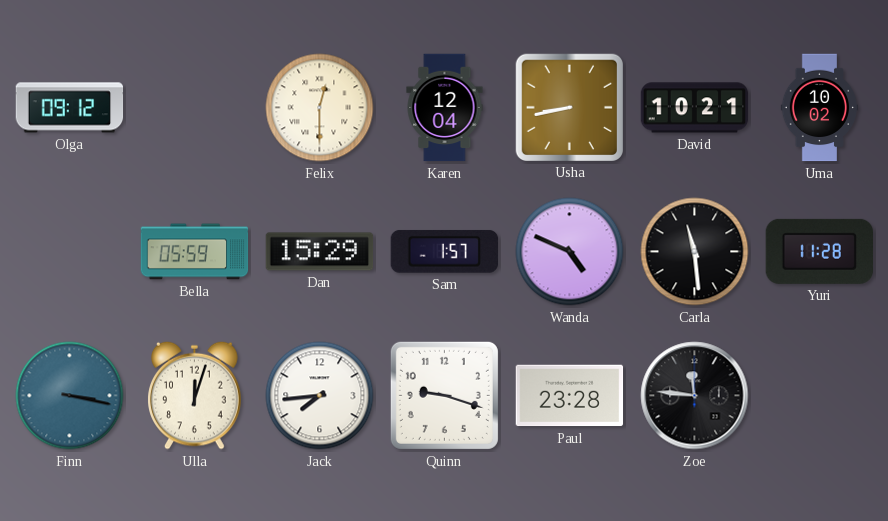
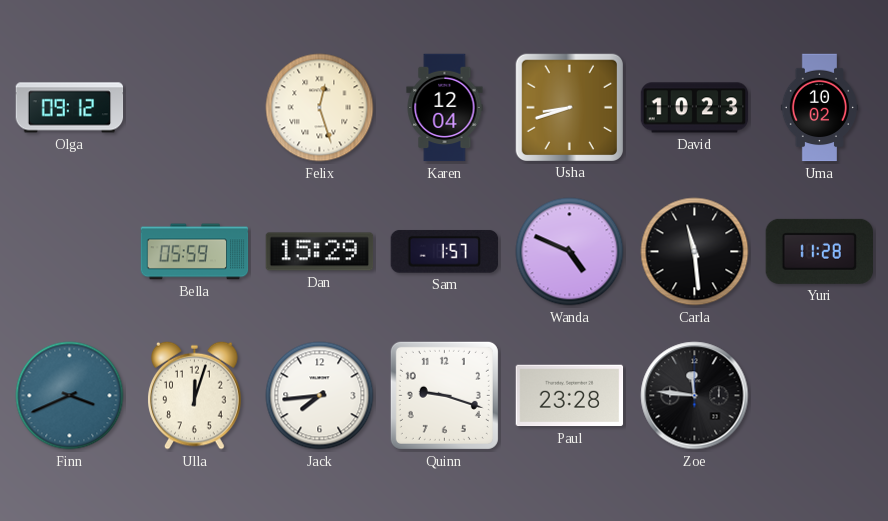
Felix: 12:30 -> 12:27 (320, 108)
Usha: 8:43 -> 8:42 (569, 107)
David: 10:21 -> 10:23 (695, 108)
Finn: 3:17 -> 3:41 (70, 396)
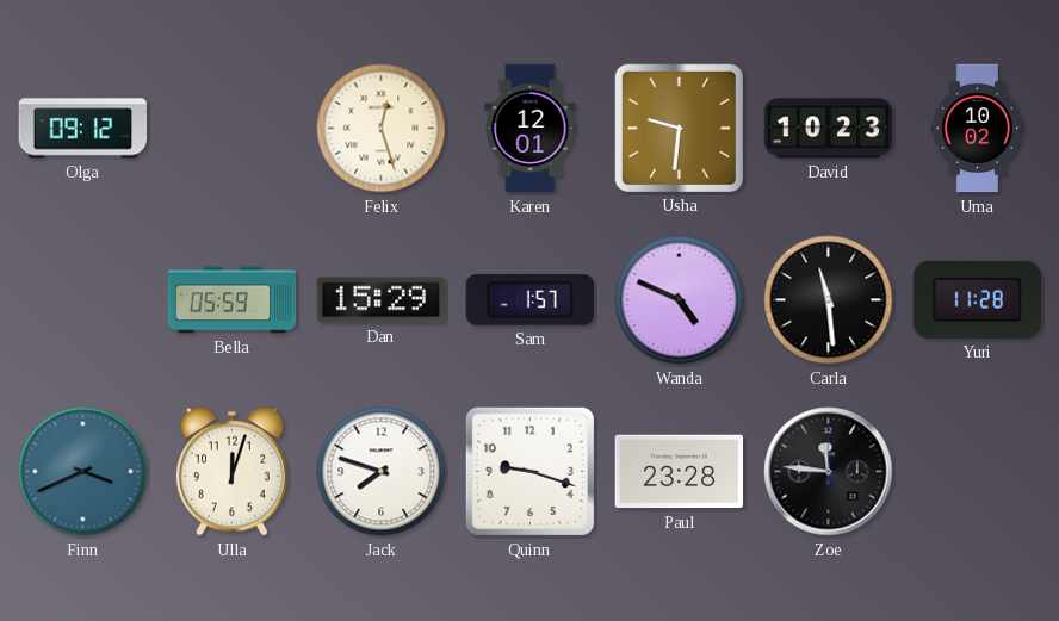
Karen: 12:04 -> 12:01 (531, 129)
Usha: 8:42 -> 9:31 (679, 128)
Jack: 7:44 -> 7:48 (382, 472)
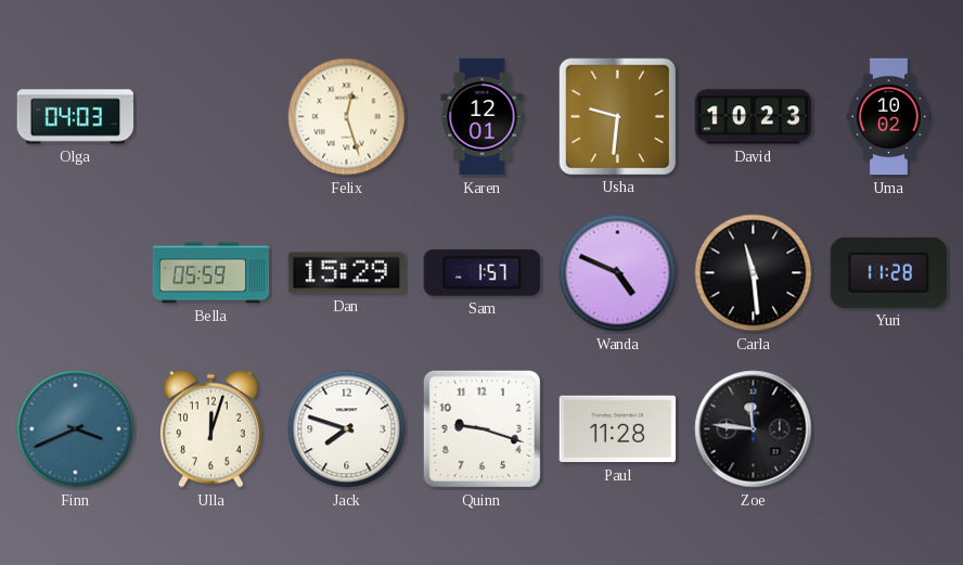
Olga: 09:12 -> 04:03 (76, 117)
Paul: 23:28 -> 11:28 (618, 429)
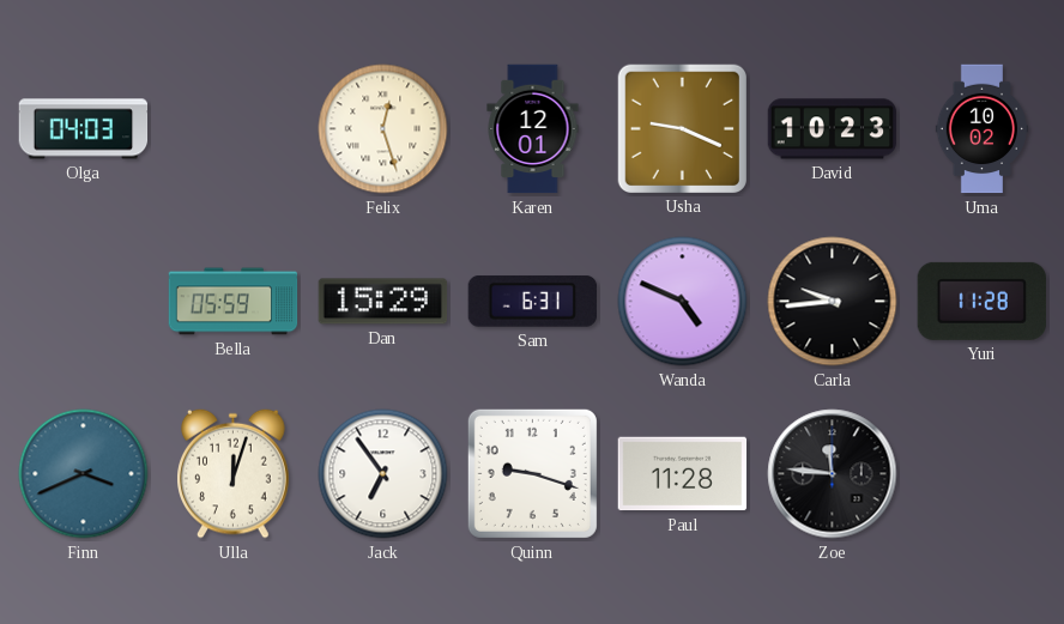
Usha: 9:31 -> 9:19 (682, 128)
Sam: 1:57 -> 6:31 (532, 301)
Carla: 11:29 -> 9:44 (833, 302)
Jack: 7:48 -> 6:54 (383, 474)
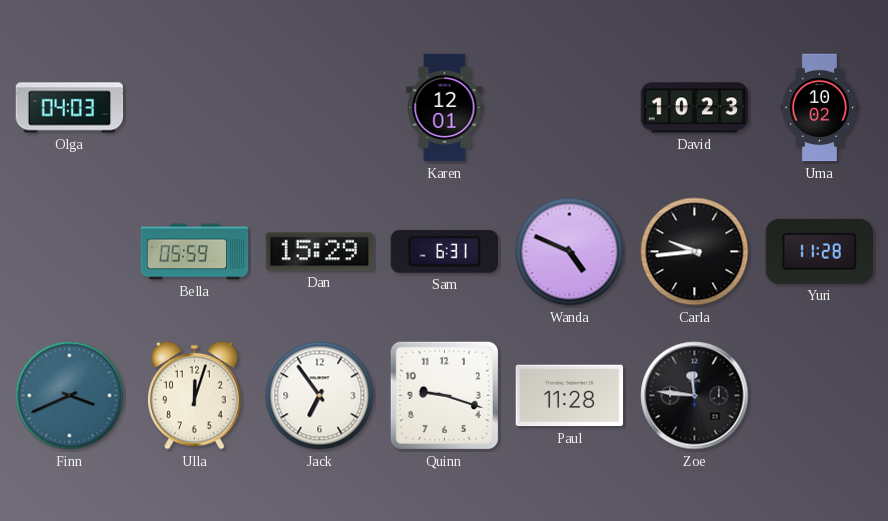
Felix: 12:27 -> none (383, 129)
Usha: 9:19 -> none (682, 128)
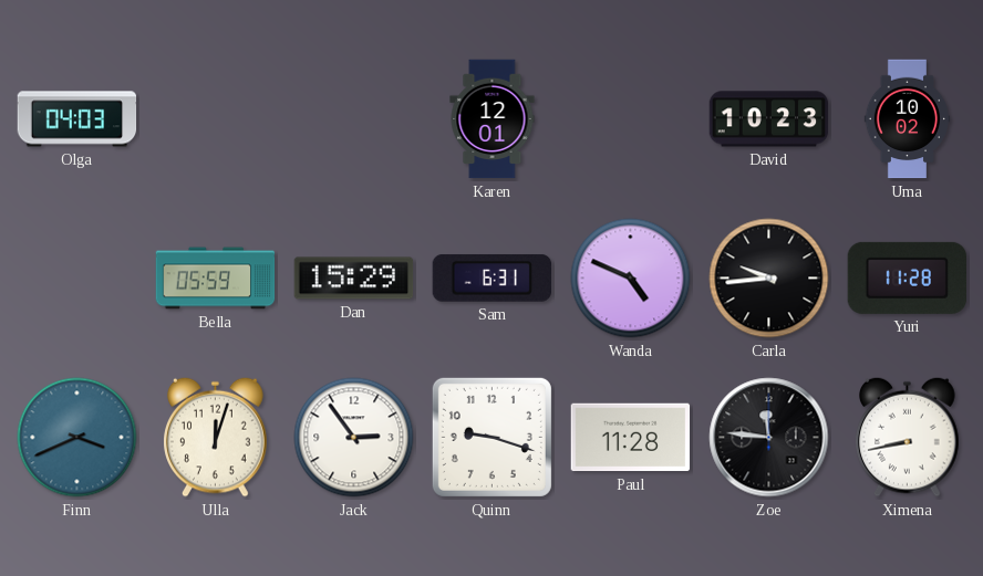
Jack: 6:54 -> 2:54 (354, 438)
Ximena: none -> 8:43 (908, 437)
